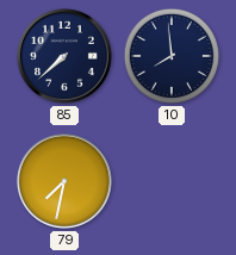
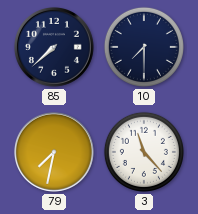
10: 7:59 -> 7:30 (144, 47)
3: none -> 11:23 (144, 152)
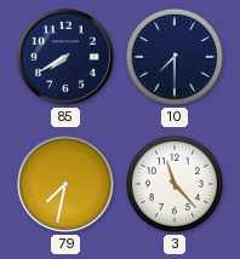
85: 7:38 -> 7:40 (65, 57)
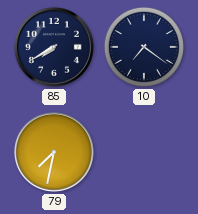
10: 7:30 -> 7:21 (144, 47)
3: 11:23 -> none (175, 184)
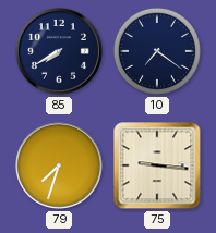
79: 7:32 -> 7:33 (59, 165)
75: none -> 9:16 (157, 165)
